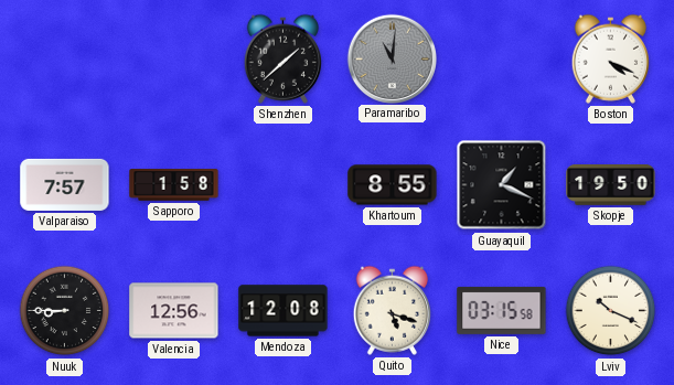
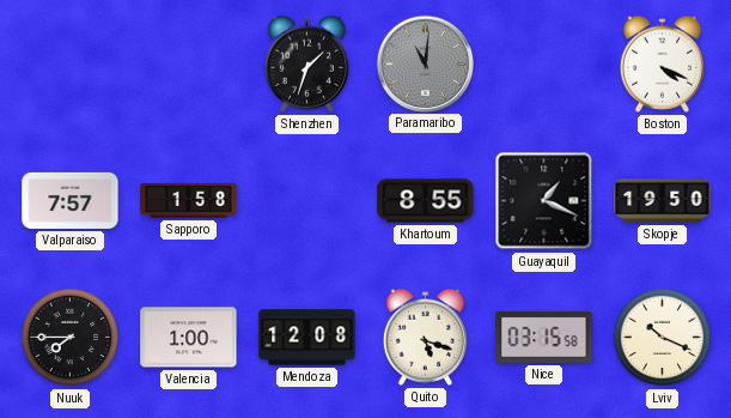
Shenzhen: 1:38 -> 1:33 (306, 63)
Nuuk: 8:45 -> 7:45 (71, 338)
Valencia: 12:56 -> 1:00 (189, 338)
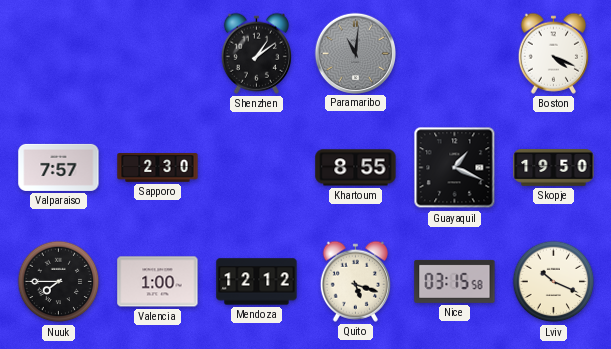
Shenzhen: 1:33 -> 1:09 (256, 53)
Sapporo: 1:58 -> 2:30 (158, 168)
Mendoza: 12:08 -> 12:12 (257, 282)
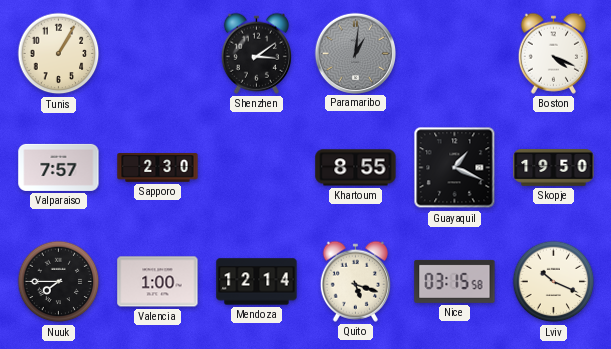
Tunis: none -> 1:05 (59, 54)
Shenzhen: 1:09 -> 3:09 (256, 53)
Paramaribo: 11:01 -> 1:01 (355, 53)
Mendoza: 12:12 -> 12:14 (257, 282)
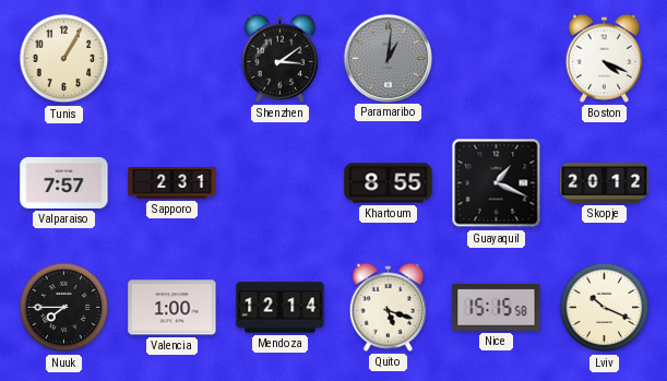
Sapporo: 2:30 -> 2:31 (172, 183)
Skopje: 19:50 -> 20:12 (605, 183)
Nice: 03:15 -> 15:15 (497, 307)
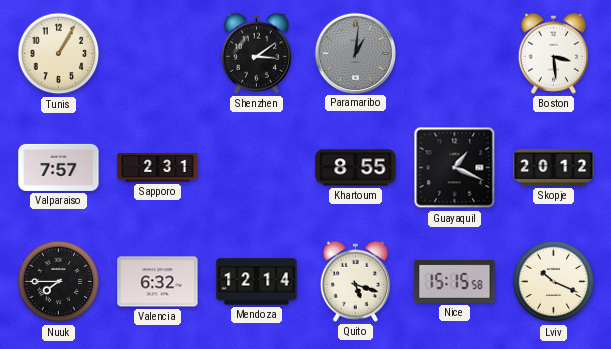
Boston: 4:19 -> 3:29 (553, 53)
Valencia: 1:00 -> 6:32 (158, 282)
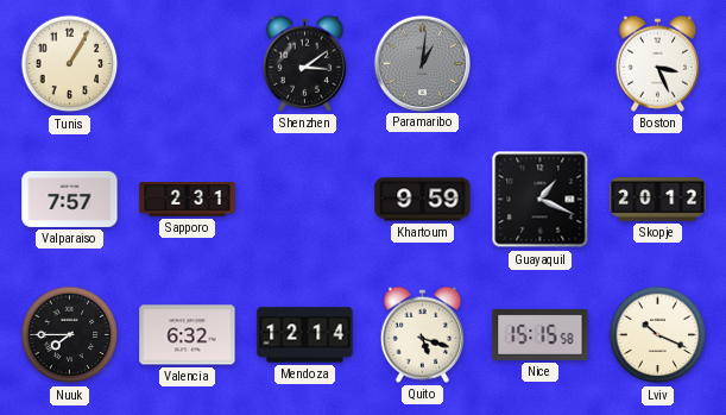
Boston: 3:29 -> 3:26 (657, 63)
Khartoum: 8:55 -> 9:59 (423, 200)
